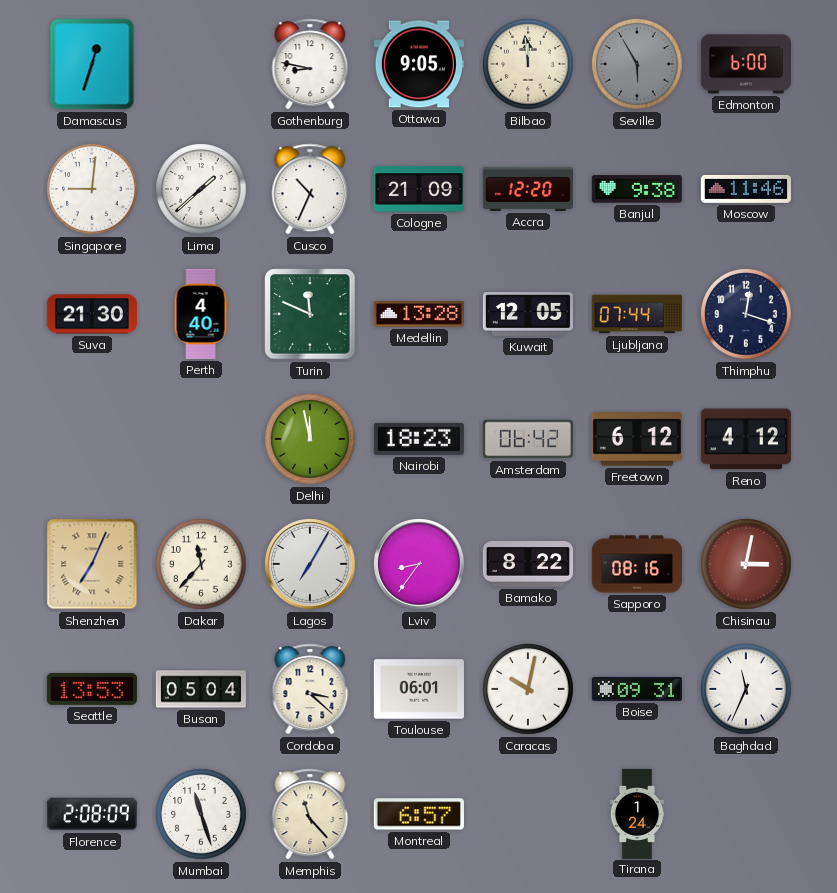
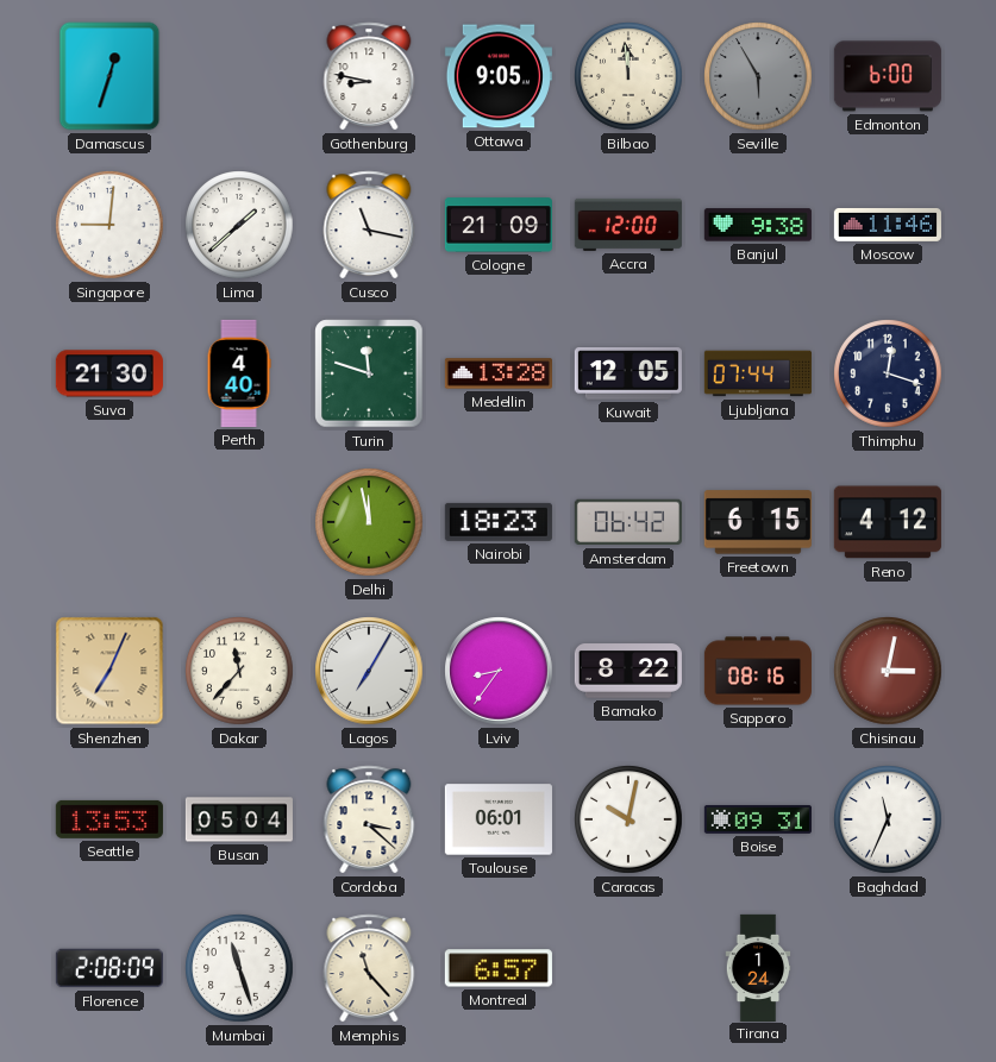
Cusco: 10:34 -> 11:17 (369, 225)
Accra: 12:20 -> 12:00 (628, 225)
Turin: 11:49 -> 11:48 (369, 373)
Freetown: 6:12 -> 6:15 (758, 522)
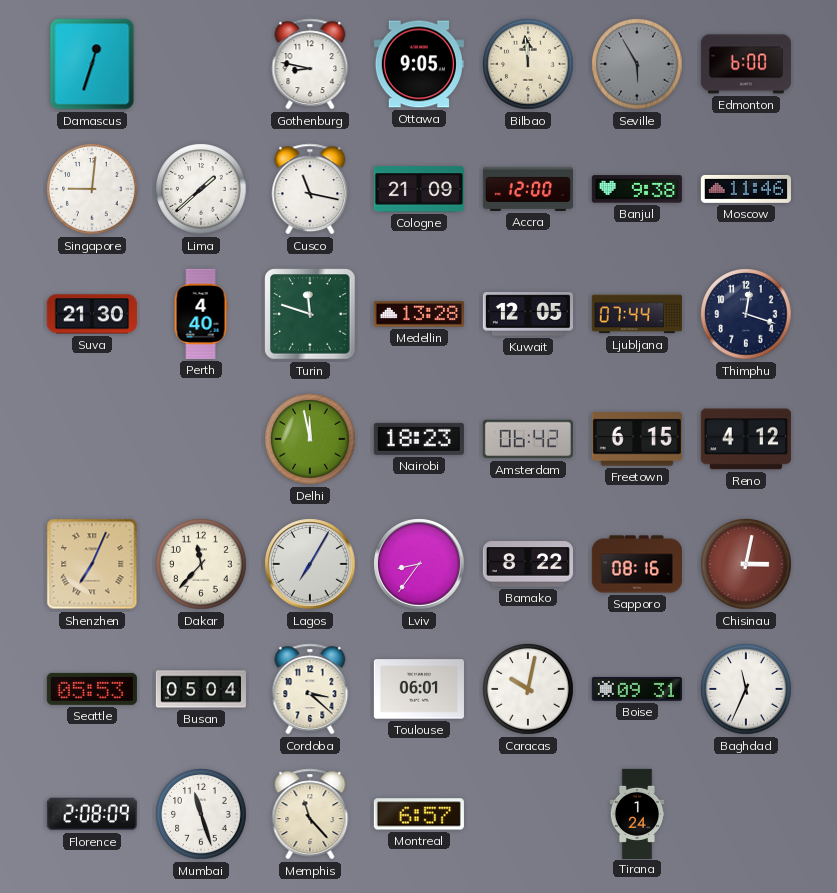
Seattle: 13:53 -> 05:53 (92, 689)
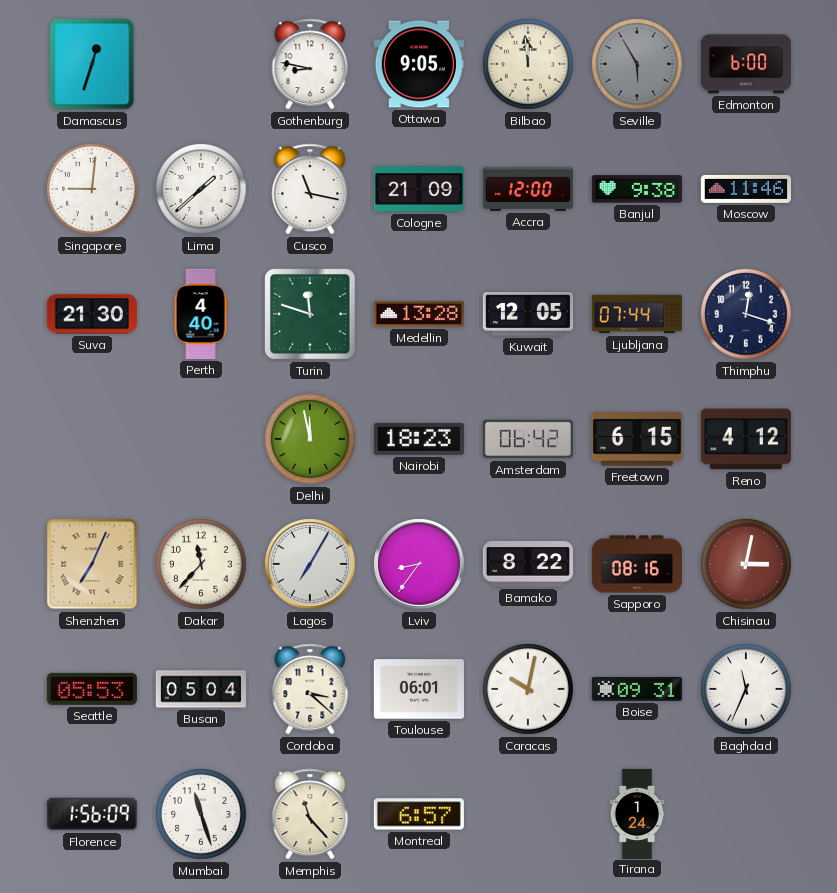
Florence: 2:08 -> 1:56 (92, 814)
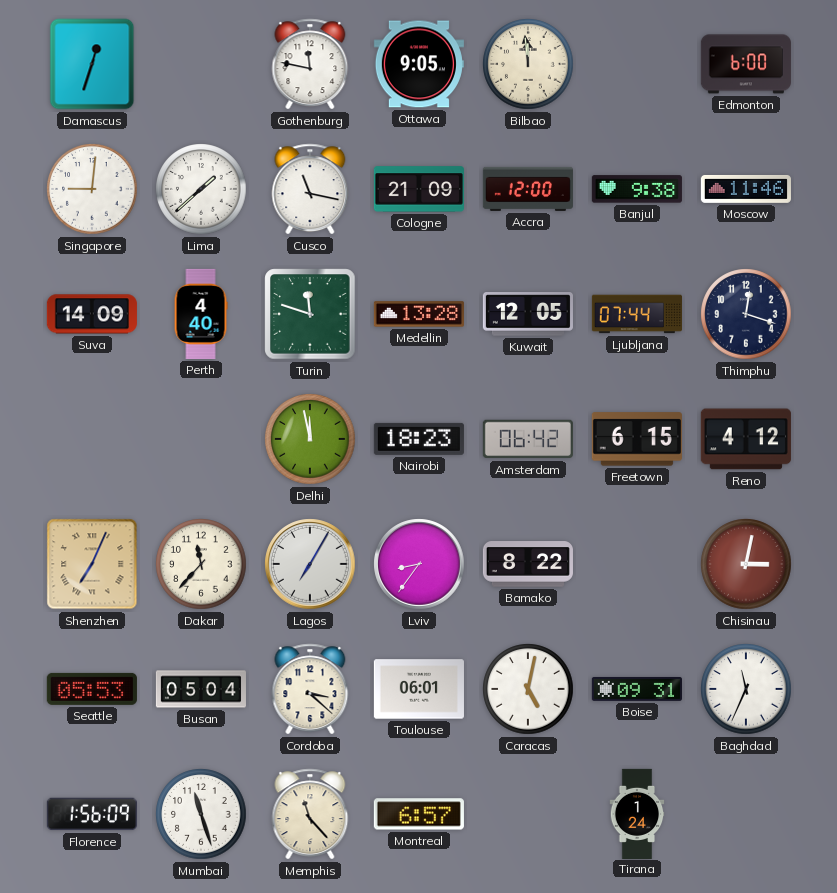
Gothenburg: 8:47 -> 11:47 (310, 64)
Seville: 5:55 -> none (637, 64)
Suva: 21:30 -> 14:09 (92, 314)
Sapporo: 08:16 -> none (637, 564)
Caracas: 10:02 -> 5:02 (528, 689)
